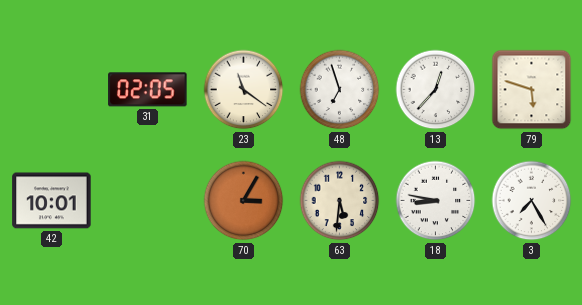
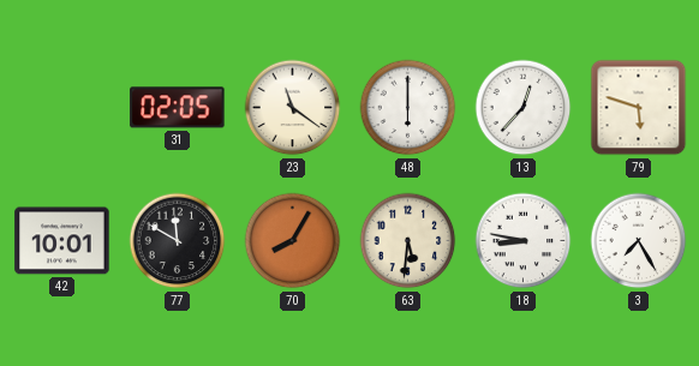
48: 6:57 -> 6:00 (408, 108)
77: none -> 11:50 (178, 241)
70: 3:05 -> 8:05 (293, 241)
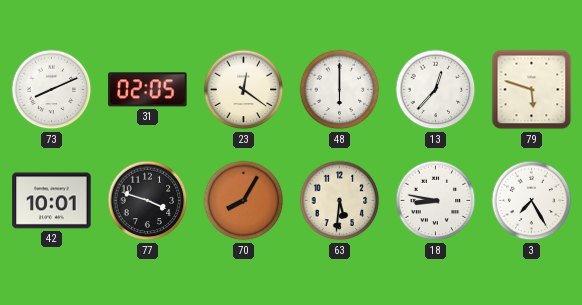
73: none -> 8:11 (52, 90)
23: 11:21 -> 12:21 (244, 90)
77: 11:50 -> 3:48 (148, 201)
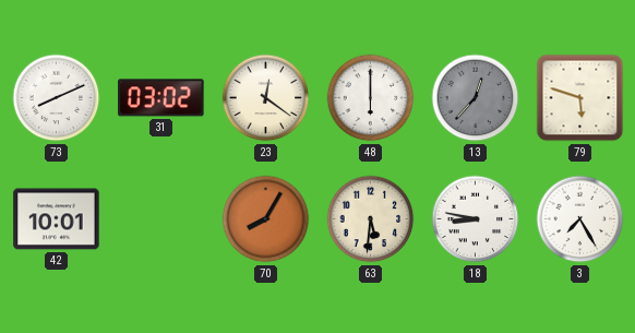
31: 02:05 -> 03:02 (161, 98)
13 dial: white -> grey (476, 98)
77: 3:48 -> none (148, 201)
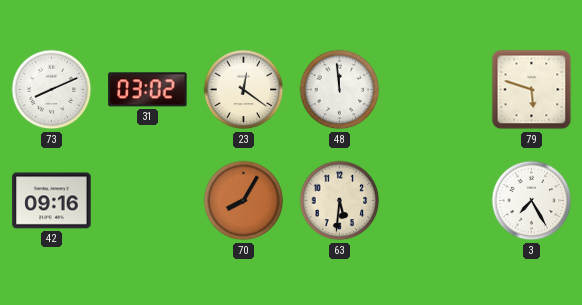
48: 6:00 -> 11:59 (340, 90)
13: 12:37 -> none (476, 98)
42: 10:01 -> 09:16 (52, 201)
18: 8:47 -> none (476, 219)
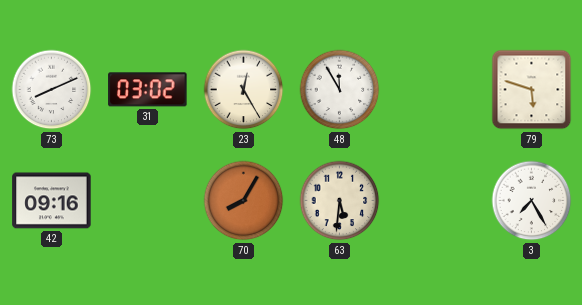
23: 12:21 -> 12:25 (244, 90)
48: 11:59 -> 11:55 (340, 90)
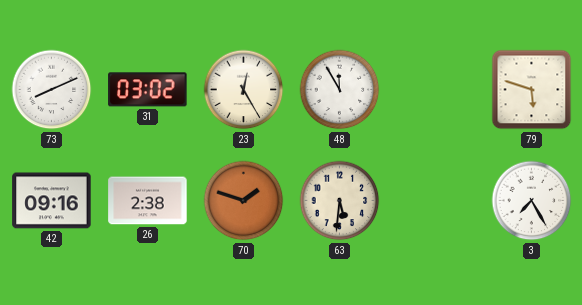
26: none -> 2:38 (148, 201)
70: 8:05 -> 1:48 (244, 201)
